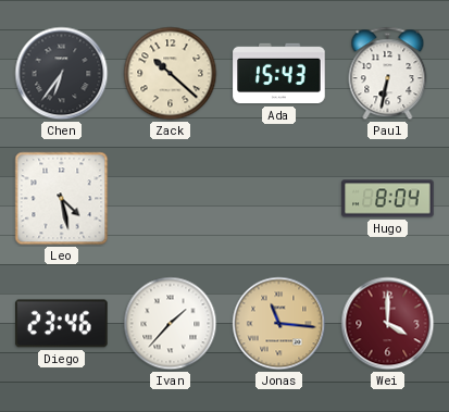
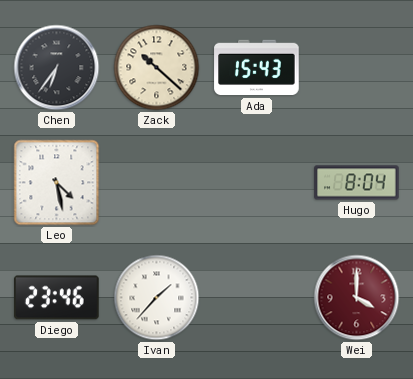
Paul: 6:32 -> none (388, 74)
Jonas: 11:16 -> none (279, 324)
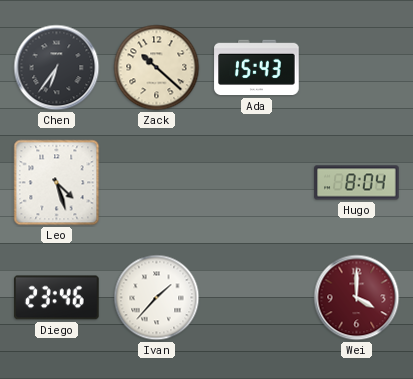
Leo: 4:28 -> 4:27 (57, 183)
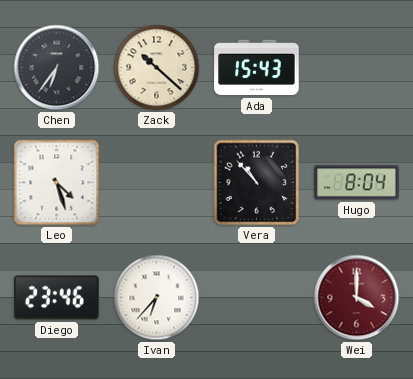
Vera: none -> 10:53 (257, 183)
Ivan: 1:37 -> 6:37 (157, 298)
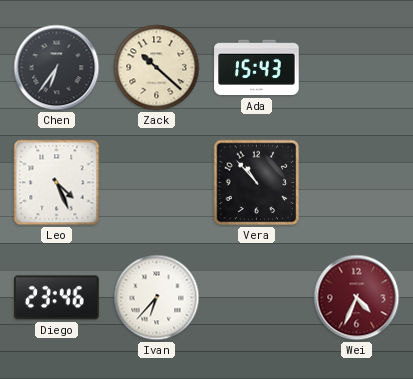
Leo: 4:27 -> 4:26 (57, 183)
Hugo: 8:04 -> none (357, 183)
Wei: 4:00 -> 4:34 (357, 298)
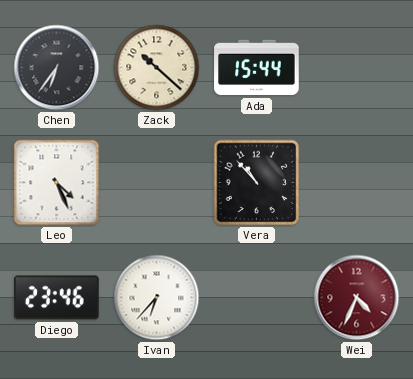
Ada: 15:43 -> 15:44 (257, 68)
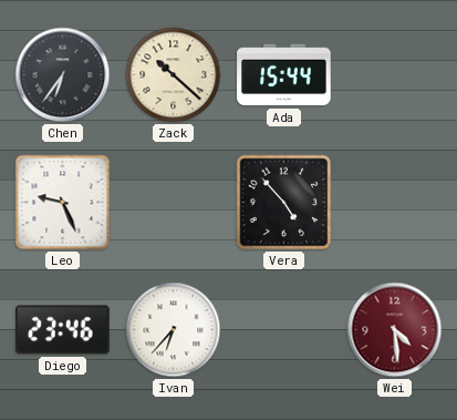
Leo: 4:26 -> 9:26 (63, 203)
Vera: 10:53 -> 4:53 (284, 203)
Wei: 4:34 -> 4:29 (395, 330)
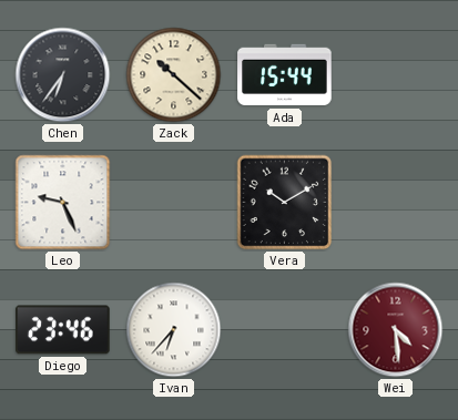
Vera: 4:53 -> 10:10 (285, 203)
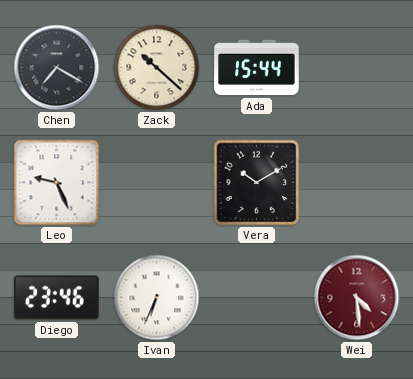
Chen: 6:36 -> 7:20 (57, 68)
Ivan: 6:37 -> 6:34 (157, 298)
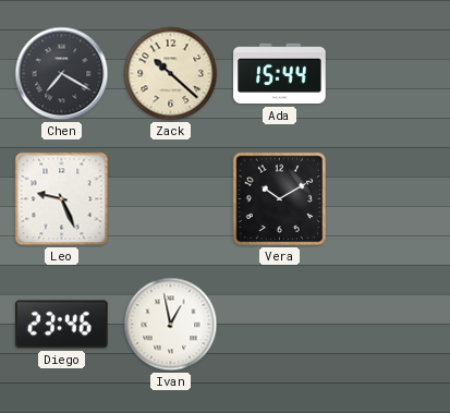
Ivan: 6:34 -> 12:58 (171, 325)
Wei: 4:29 -> none (357, 298)
